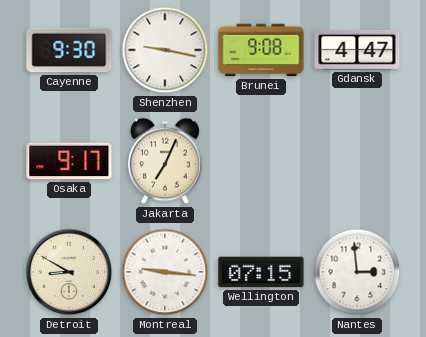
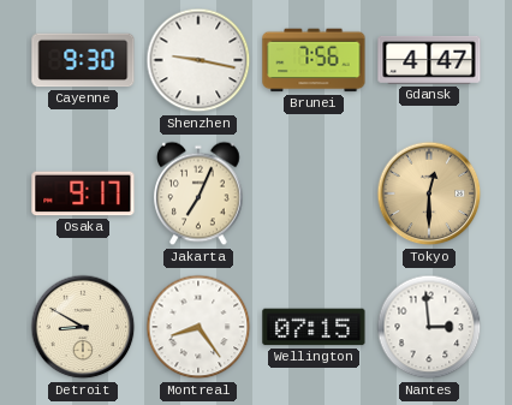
Brunei: 9:08 -> 7:56 (314, 60)
Tokyo: none -> 12:30 (429, 193)
Montreal: 9:16 -> 8:24 (198, 327)
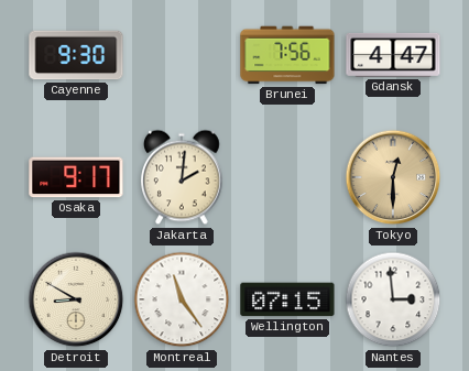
Shenzhen: 9:17 -> none (198, 60)
Jakarta: 7:04 -> 2:01 (182, 177)
Montreal: 8:24 -> 11:24 (182, 299)
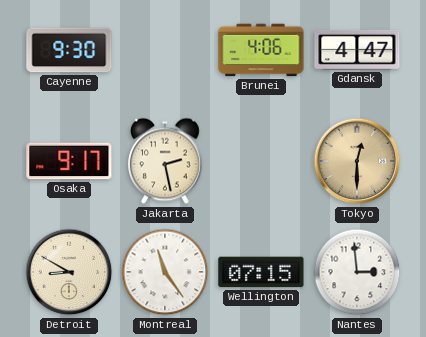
Brunei: 7:56 -> 4:06 (261, 50)
Jakarta: 2:01 -> 2:28 (165, 161)
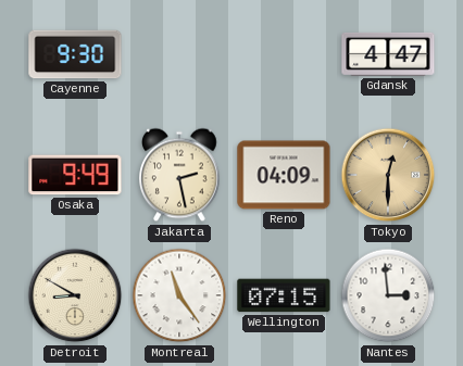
Brunei: 4:06 -> none (261, 50)
Osaka: 9:17 -> 9:49 (75, 175)
Reno: none -> 04:09 (284, 175)
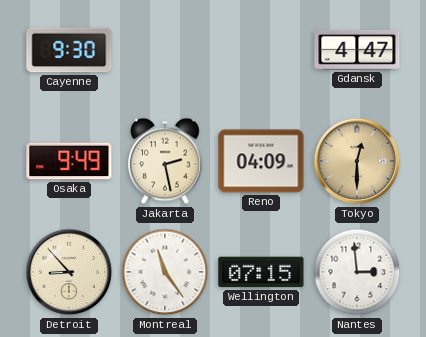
Detroit: 8:50 -> 8:53 (69, 272)
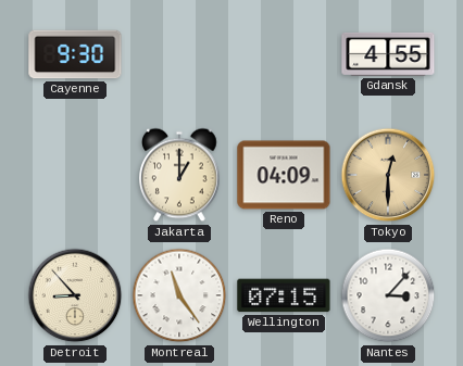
Gdansk: 4:47 -> 4:55 (388, 54)
Osaka: 9:49 -> none (69, 161)
Jakarta: 2:28 -> 1:00 (179, 175)
Nantes: 2:59 -> 3:07 (388, 295)
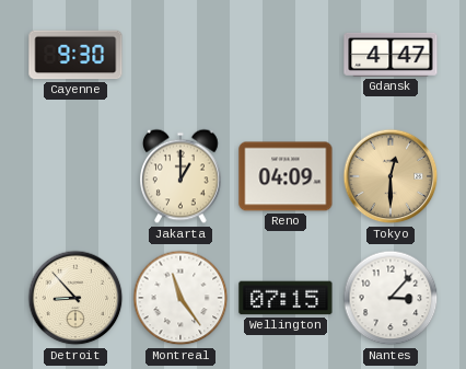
Gdansk: 4:55 -> 4:47 (391, 55)
